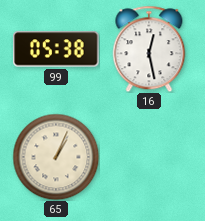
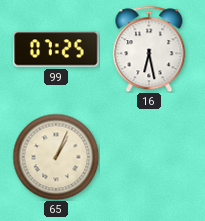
99: 05:38 -> 07:25 (56, 49)
16: 12:28 -> 6:28 (149, 49)
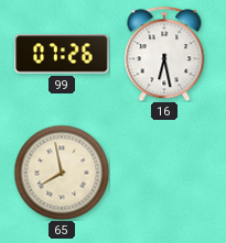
99: 07:25 -> 07:26 (62, 54)
65: 1:04 -> 7:58 (62, 173)
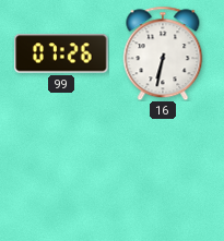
16: 6:28 -> 6:32 (163, 53)
65: 7:58 -> none (62, 173)
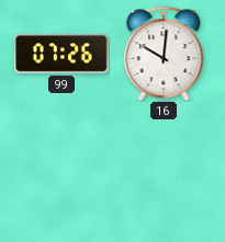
16: 6:32 -> 10:01 (164, 54)
